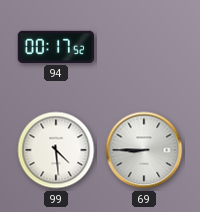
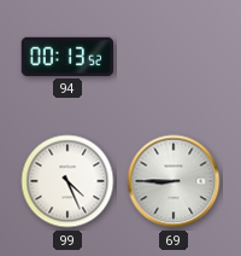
94: 00:17 -> 00:13 (66, 57)
99: 4:29 -> 4:26 (67, 181)
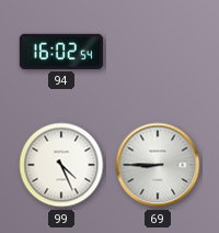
94: 00:13 -> 16:02 (60, 52)
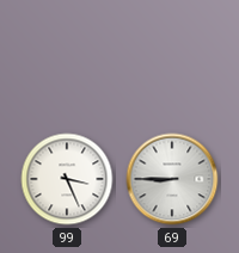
94: 16:02 -> none (60, 52)
99: 4:26 -> 3:26 (67, 179)
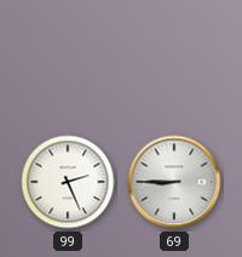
99: 3:26 -> 2:26 (68, 182)
